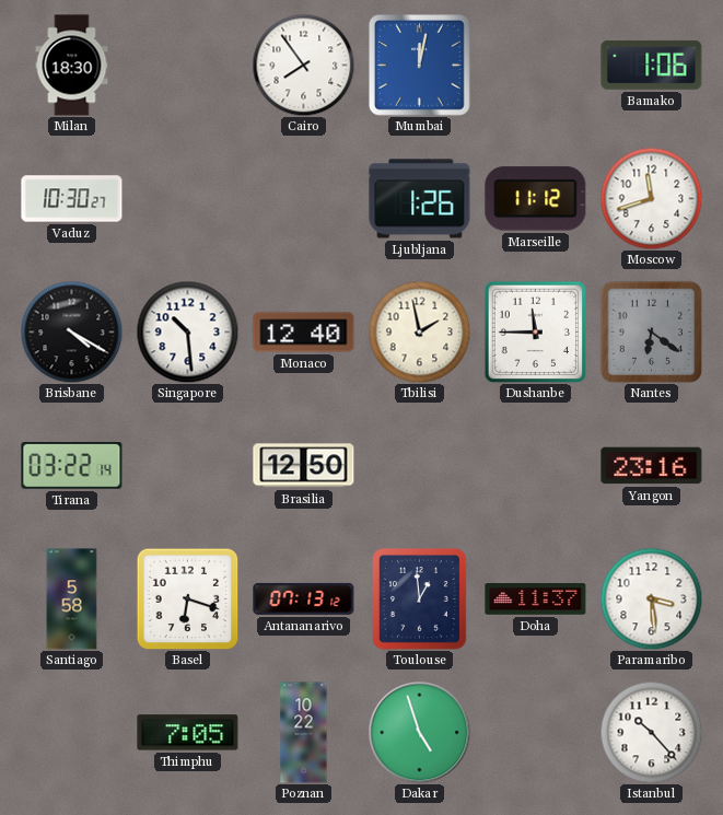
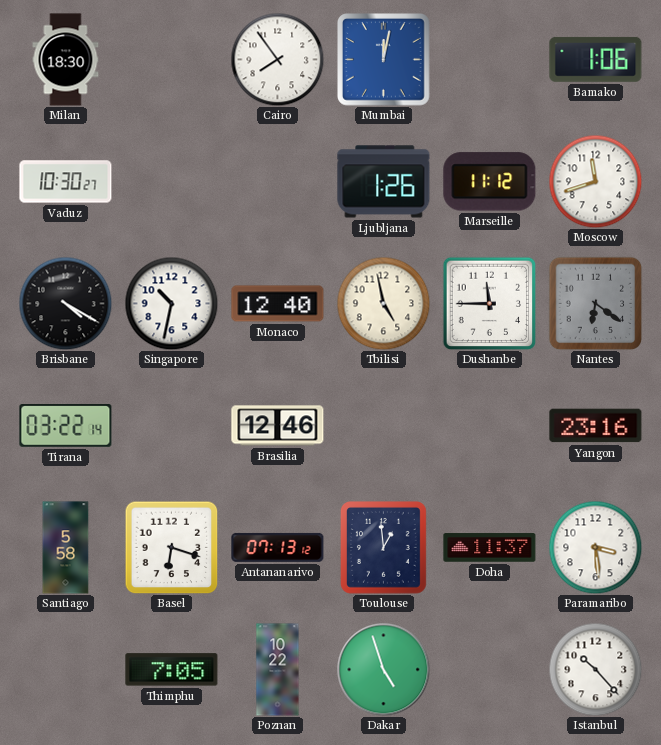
Singapore: 10:29 -> 10:32 (171, 303)
Tbilisi: 1:58 -> 4:58 (383, 303)
Brasilia: 12:50 -> 12:46 (278, 426)
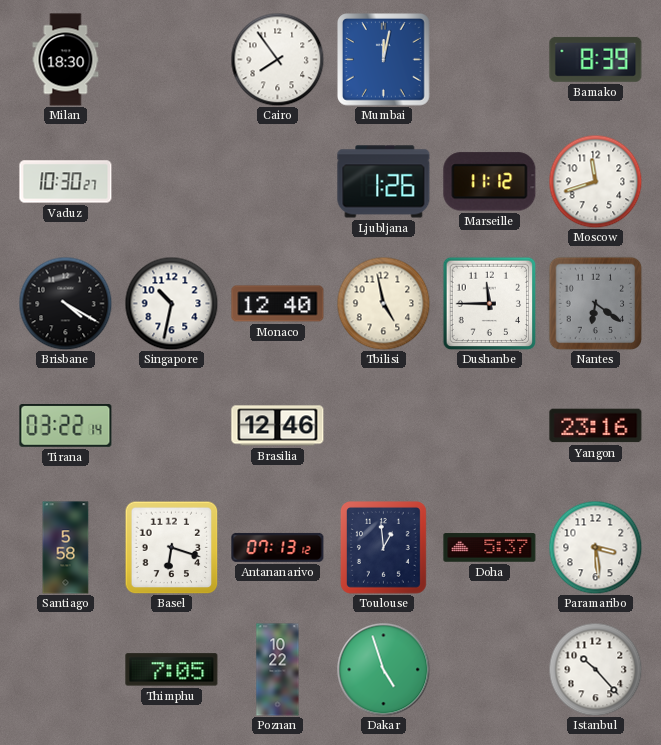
Bamako: 1:06 -> 8:39 (596, 59)
Doha: 11:37 -> 5:37 (490, 548)
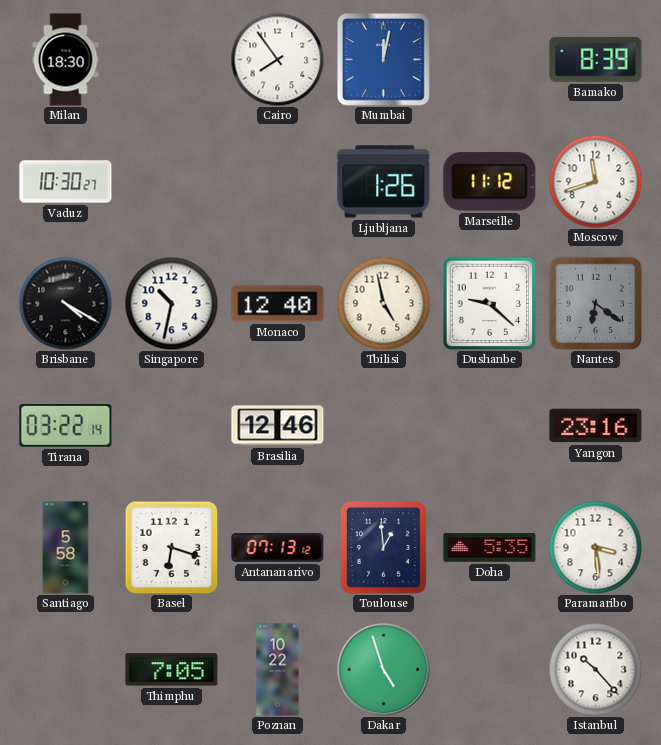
Dushanbe: 11:45 -> 9:22 (489, 303)
Doha: 5:37 -> 5:35 (490, 548)
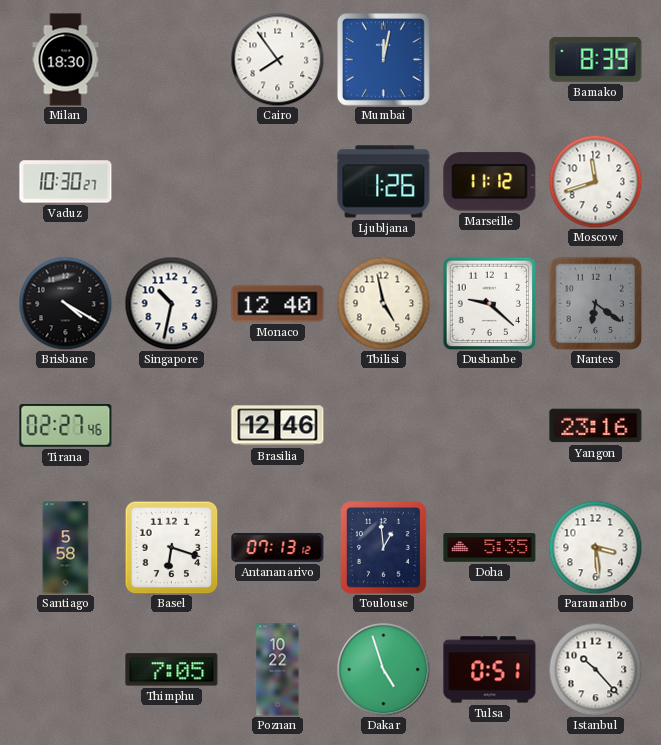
Tirana: 03:22 -> 02:27 (66, 426)
Tulsa: none -> 0:51 (490, 670)
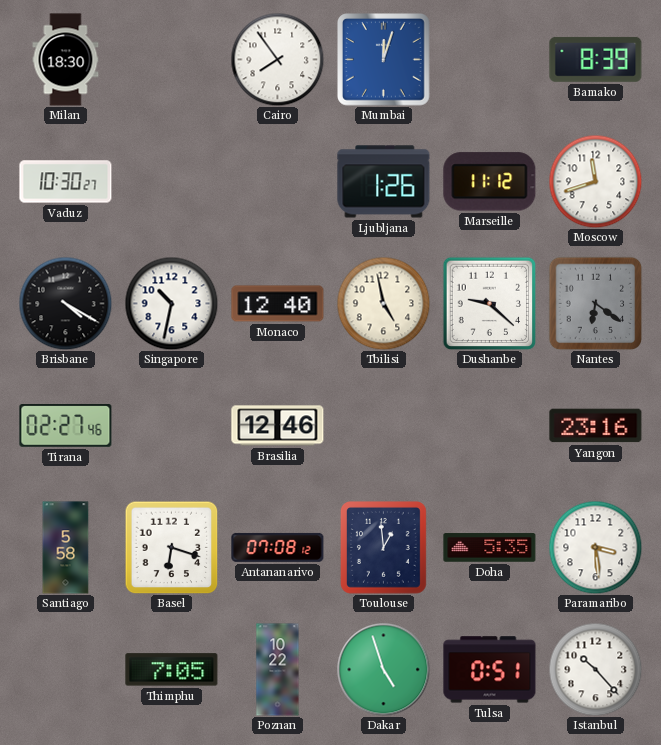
Mumbai: 12:02 -> 12:03 (384, 60)
Antananarivo: 07:13 -> 07:08 (278, 547)
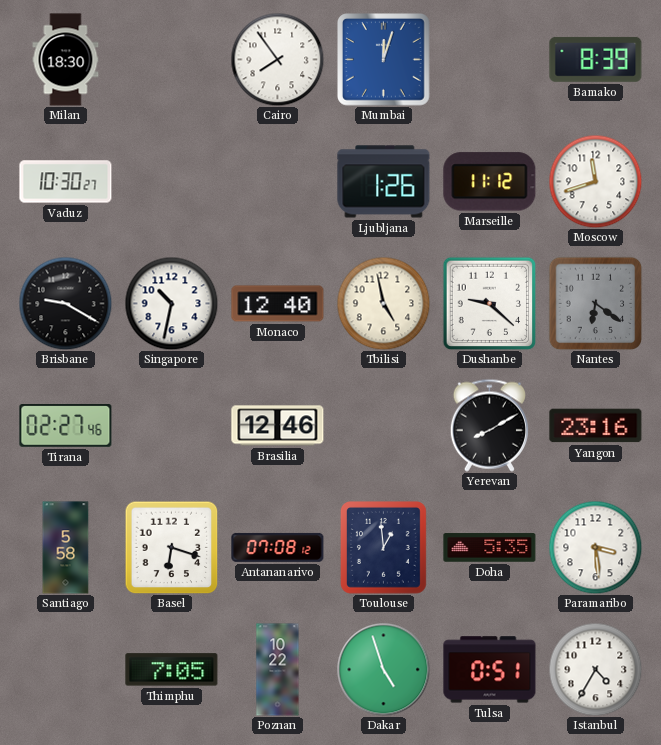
Brisbane: 4:20 -> 9:20 (65, 303)
Yerevan: none -> 8:10 (489, 425)
Istanbul: 10:23 -> 4:35 (595, 669)
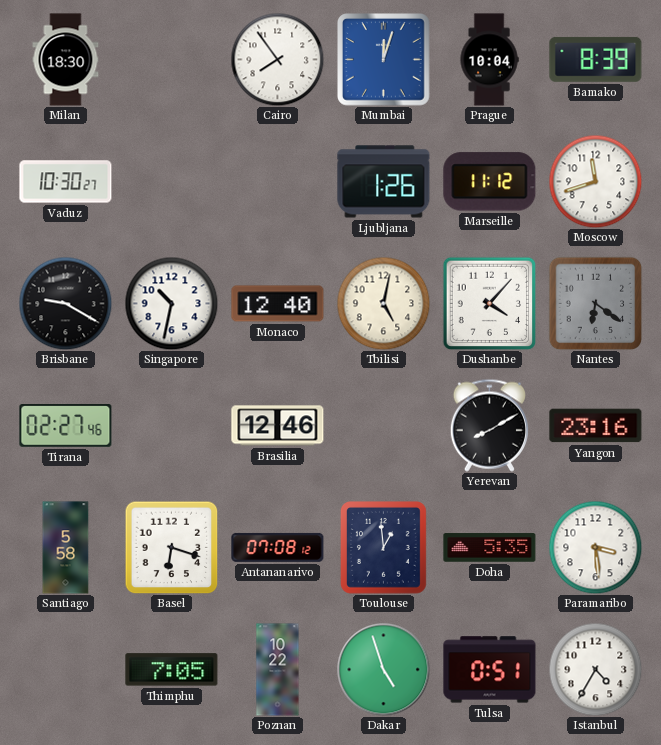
Prague: none -> 10:04 (489, 60)
Tbilisi: 4:58 -> 5:02 (383, 303)
Dushanbe: 9:22 -> 4:07 (489, 303)
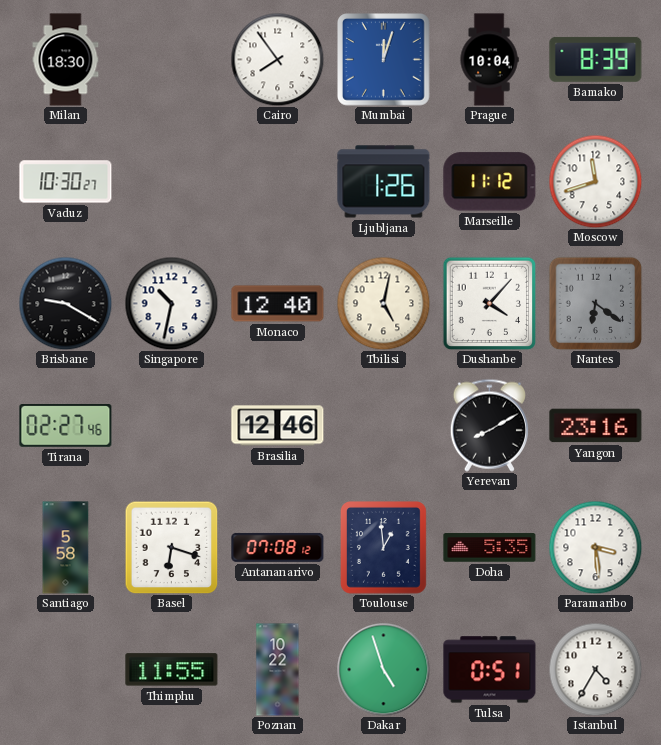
Thimphu: 7:05 -> 11:55 (172, 670)
